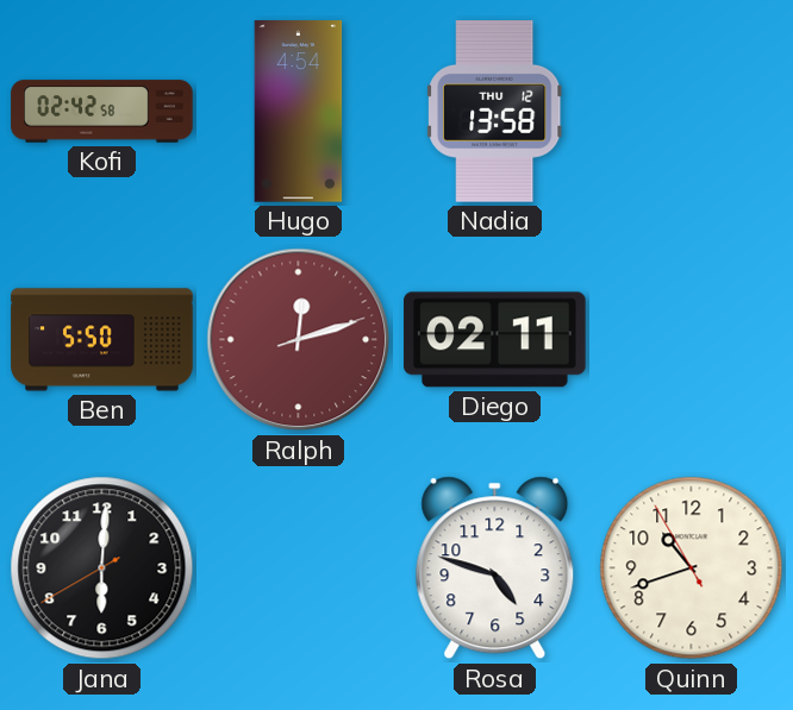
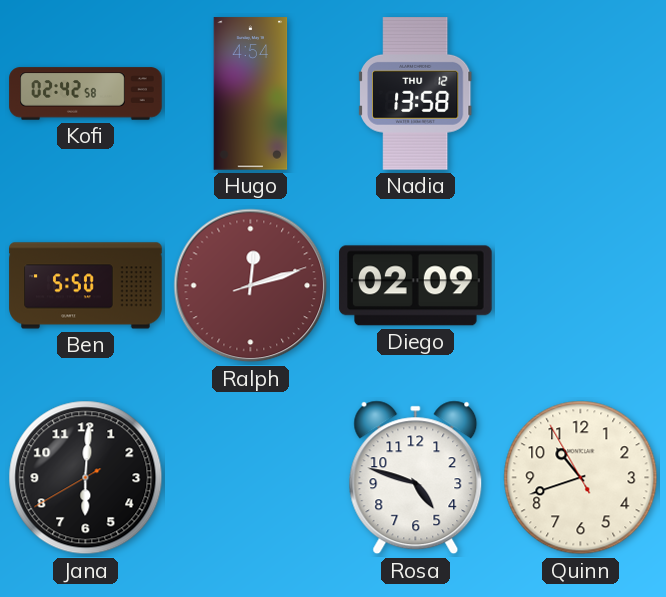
Diego: 02:11 -> 02:09 (416, 286)
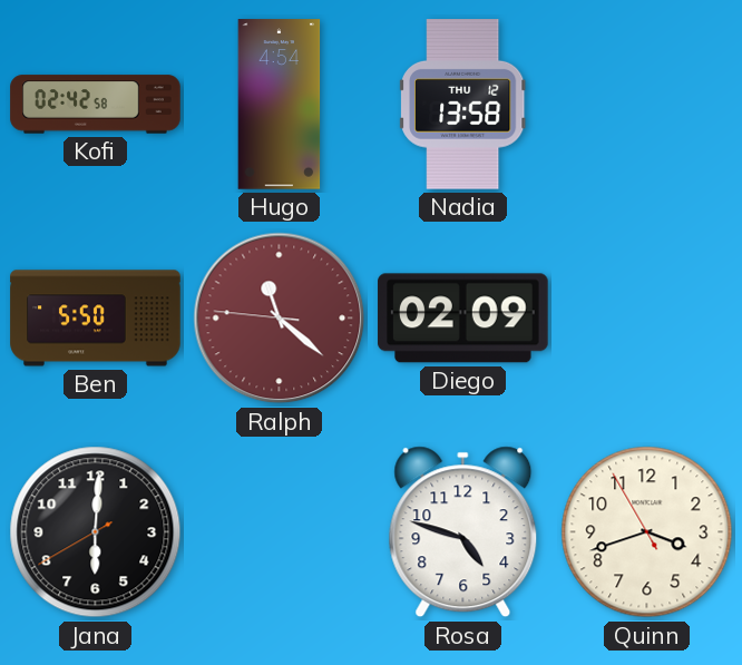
Ralph: 12:12 -> 11:21 (280, 319)
Quinn: 10:41 -> 3:41 (647, 532)
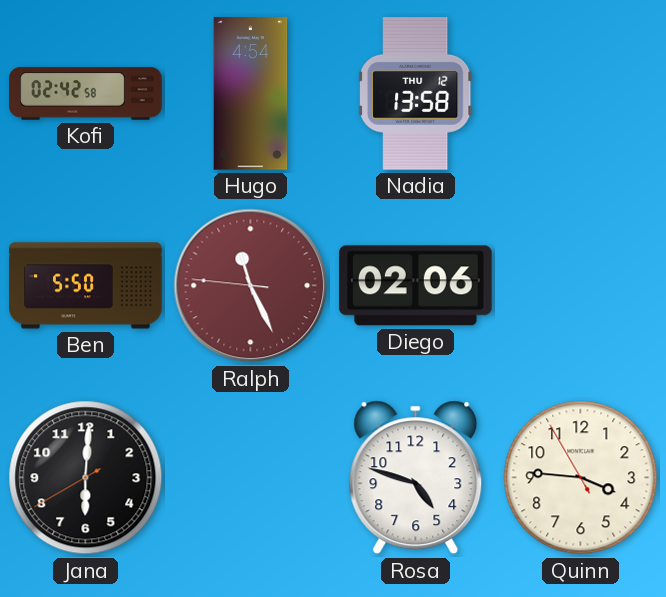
Ralph: 11:21 -> 11:25 (251, 286)
Diego: 02:09 -> 02:06 (416, 286)
Quinn: 3:41 -> 3:45 (581, 478)
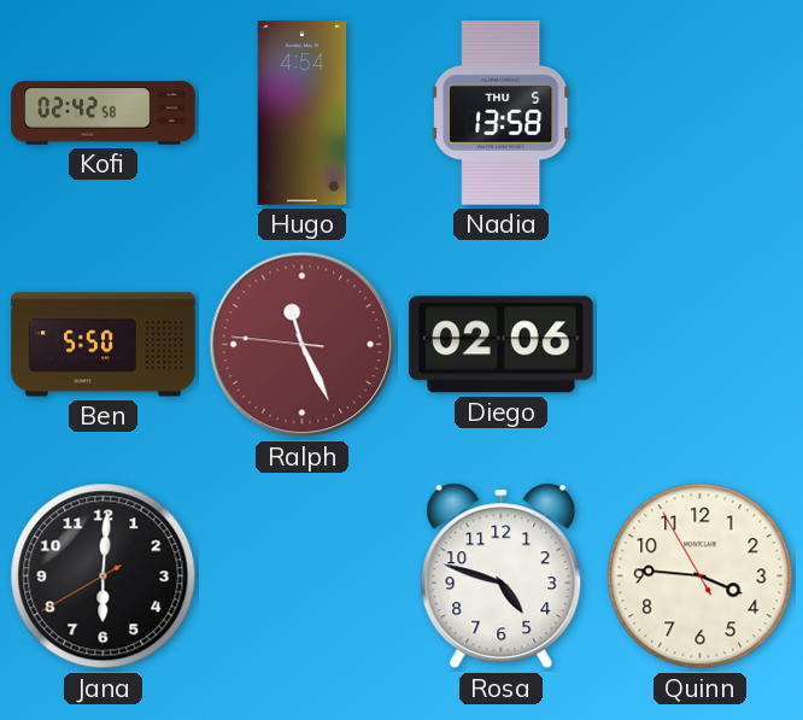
Nadia date: THU 12 -> THU 5 (503, 113)
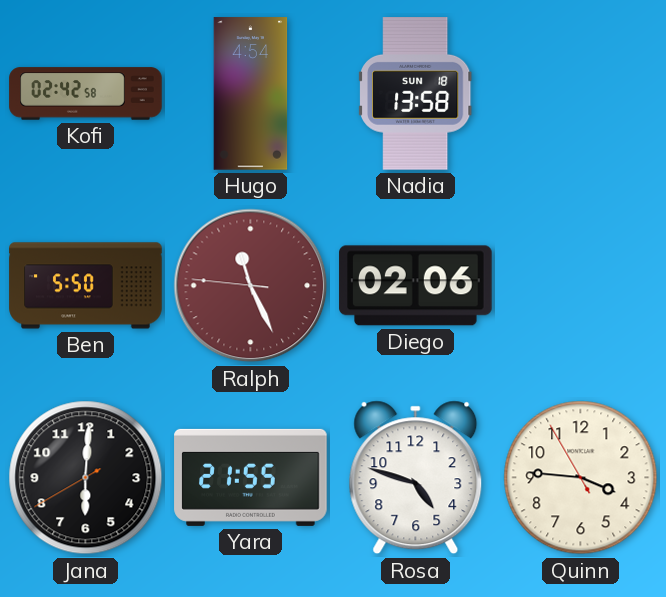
Nadia date: THU 5 -> SUN 18 (417, 94)
Yara: none -> 21:55 (251, 477)
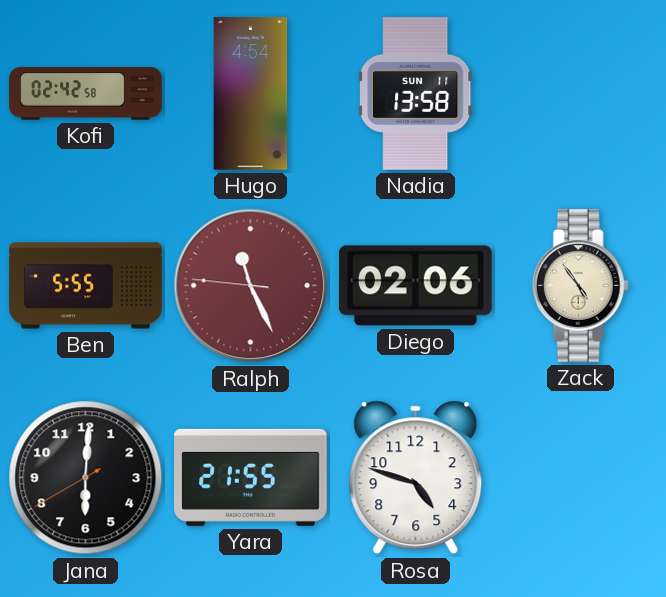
Nadia date: SUN 18 -> SUN 11 (417, 94)
Ben: 5:50 -> 5:55 (86, 286)
Zack: none -> 4:54 (580, 286)
Quinn: 3:45 -> none (581, 478)
